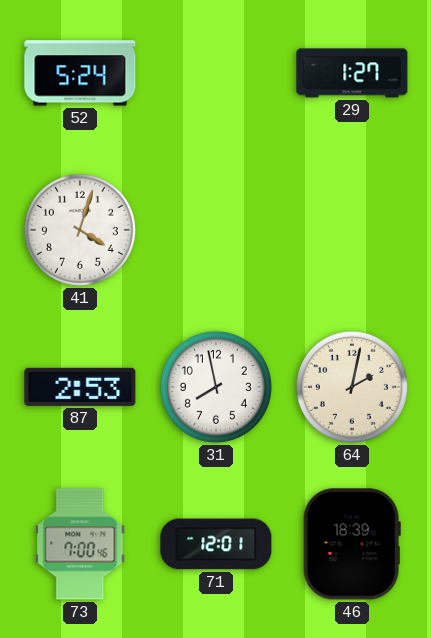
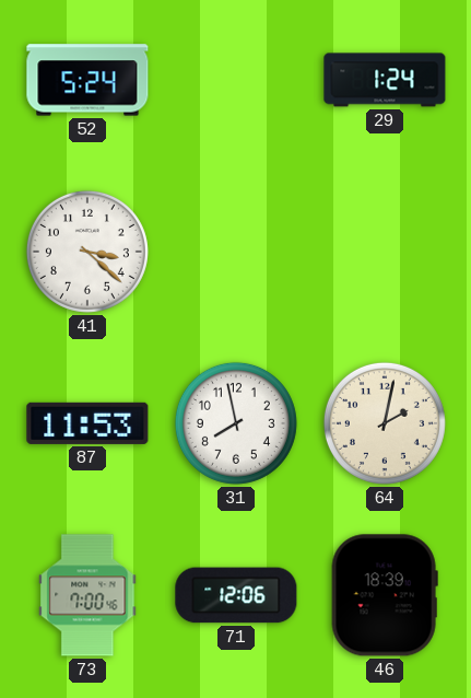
29: 1:27 -> 1:24 (385, 80)
41: 4:03 -> 3:22 (87, 252)
87: 2:53 -> 11:53 (87, 423)
71: 12:01 -> 12:06 (236, 595)
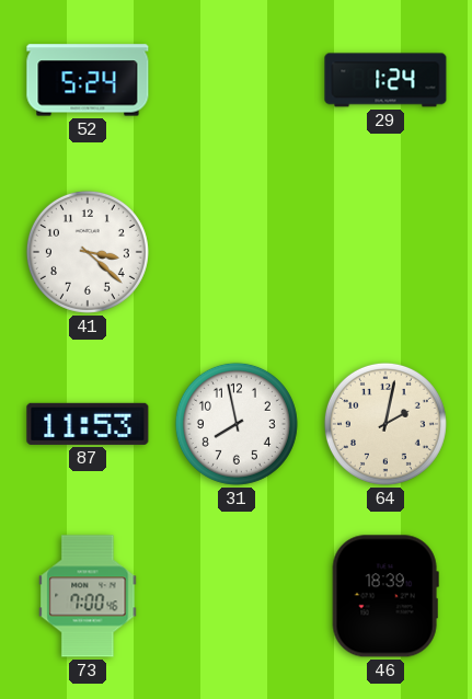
71: 12:06 -> none (236, 595)
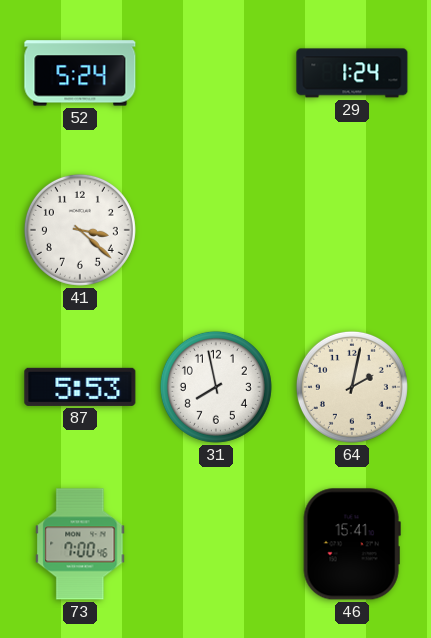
87: 11:53 -> 5:53 (80, 387)
46: 18:39 -> 15:41 (352, 544)
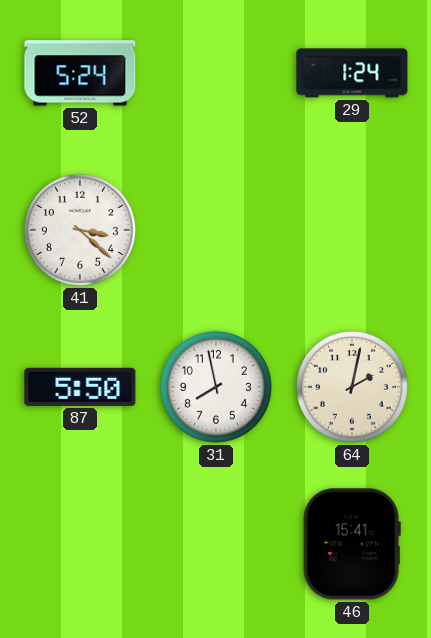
87: 5:53 -> 5:50 (80, 387)
73: 7:00 -> none (80, 544)
